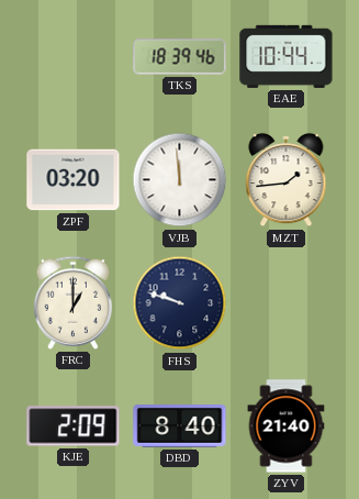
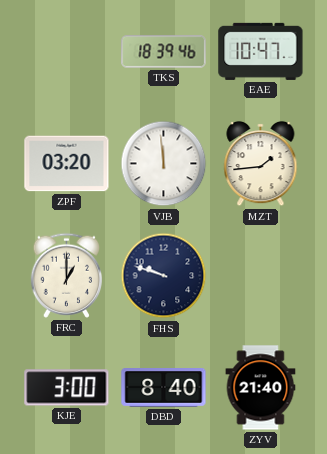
EAE: 10:44 -> 10:47 (261, 51)
KJE: 2:09 -> 3:00 (67, 388)
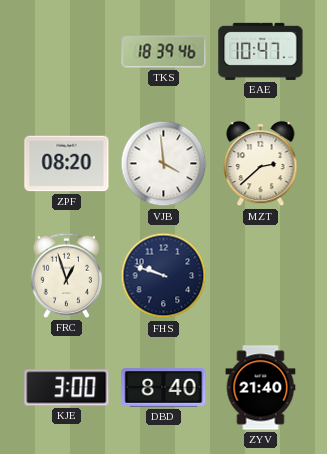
ZPF: 03:20 -> 08:20 (67, 164)
VJB: 11:59 -> 3:59 (164, 164)
MZT: 1:44 -> 2:38 (261, 164)
FRC: 1:00 -> 12:57 (66, 275)
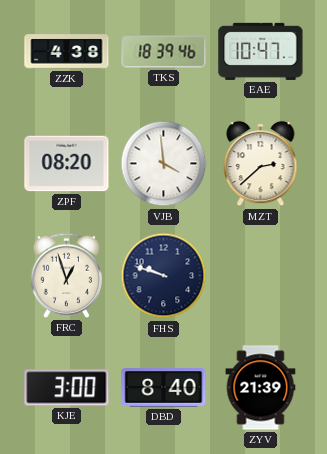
ZZK: none -> 4:38 (67, 52)
ZYV: 21:40 -> 21:39 (261, 388)
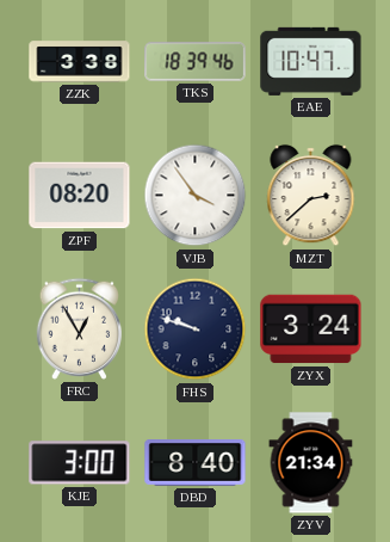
ZZK: 4:38 -> 3:38 (80, 62)
VJB: 3:59 -> 3:54 (196, 196)
FRC: 12:57 -> 12:55 (79, 328)
ZYX: none -> 3:24 (311, 329)
ZYV: 21:39 -> 21:34 (311, 463)
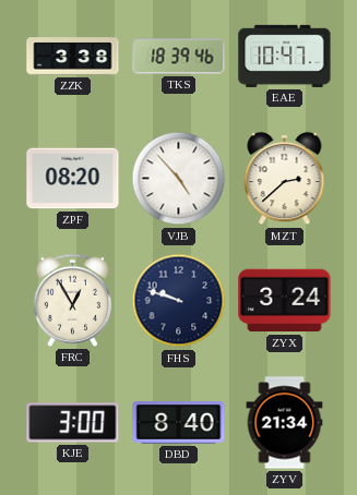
VJB: 3:54 -> 4:53 (179, 179)
